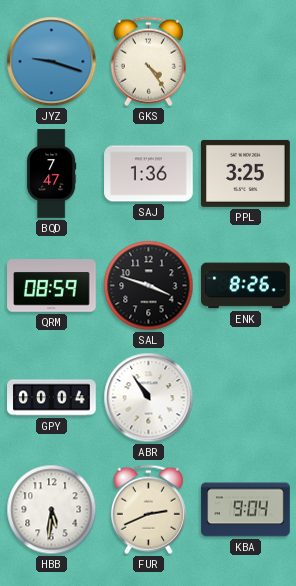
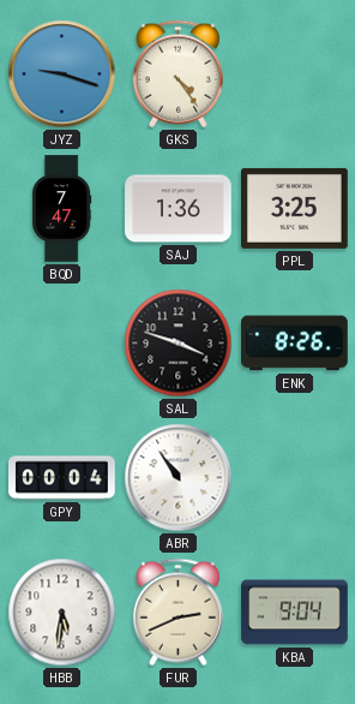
QRM: 08:59 -> none (52, 286)
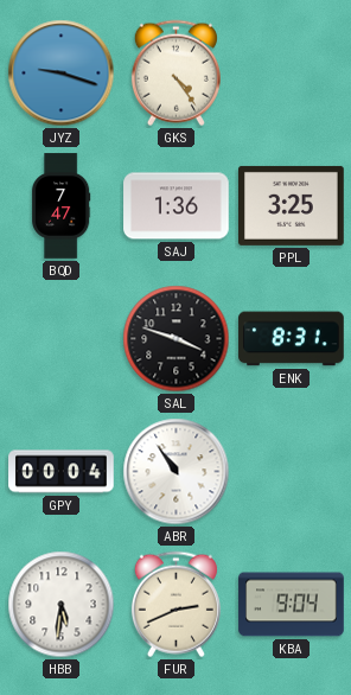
ENK: 8:26 -> 8:31 (292, 339)
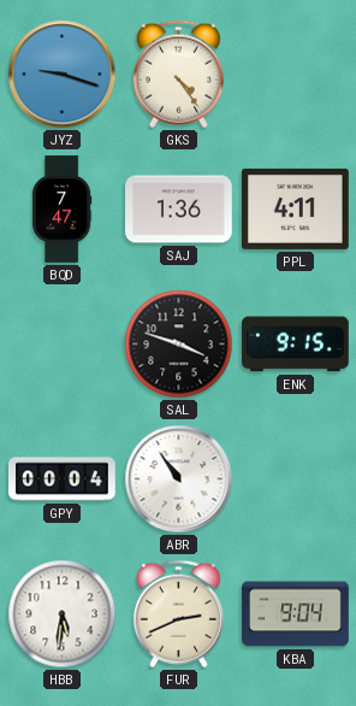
PPL: 3:25 -> 4:11 (296, 208)
ENK: 8:31 -> 9:15 (296, 345)
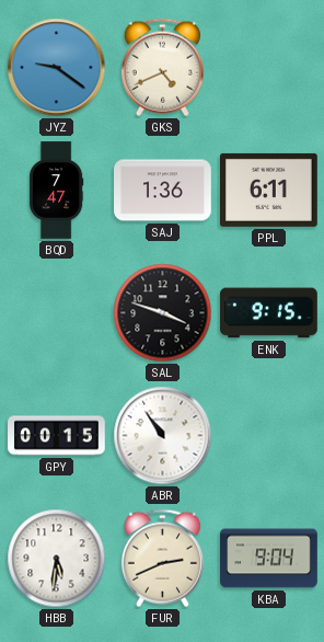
JYZ: 9:18 -> 9:21 (57, 68)
GKS: 4:24 -> 4:41 (162, 68)
PPL: 4:11 -> 6:11 (269, 190)
GPY: 00:04 -> 00:15 (57, 436)
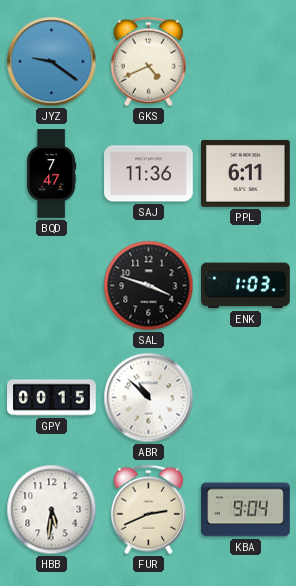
SAJ: 1:36 -> 11:36 (149, 174)
ENK: 9:15 -> 1:03 (246, 286)
ABR: 10:54 -> 10:52 (149, 398)
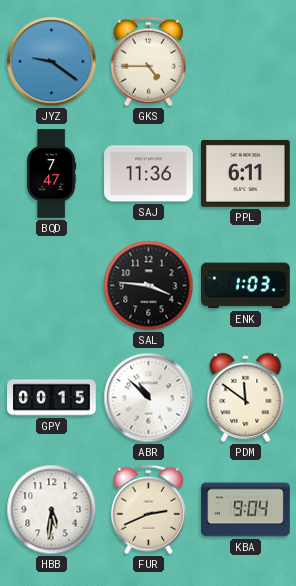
GKS: 4:41 -> 4:45 (148, 62)
SAL: 3:48 -> 3:46 (149, 286)
PDM: none -> 11:51 (246, 397)
